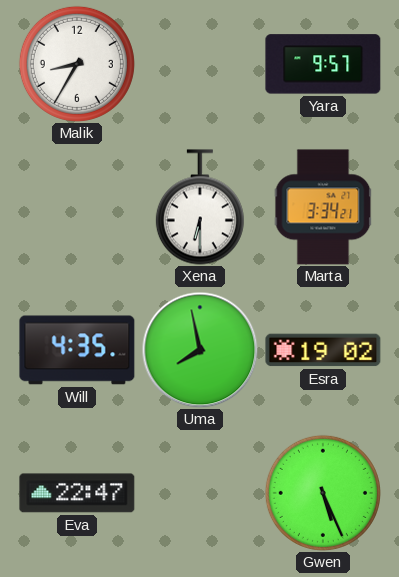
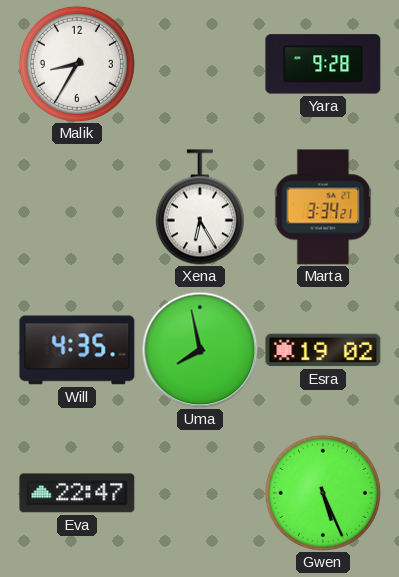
Yara: 9:57 -> 9:28 (323, 64)
Xena: 6:30 -> 6:25 (200, 207)
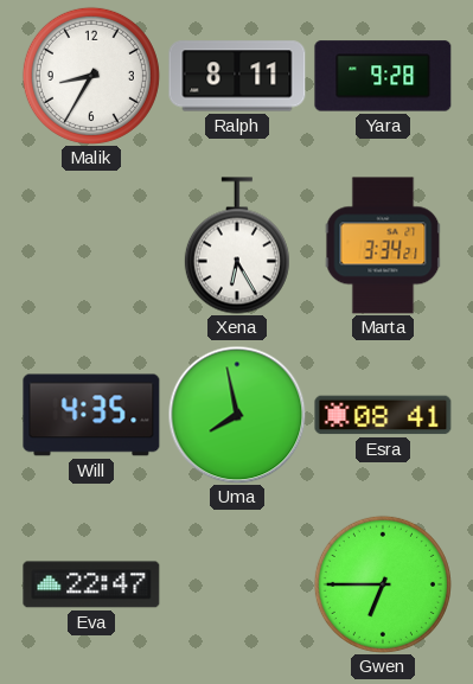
Ralph: none -> 8:11 (237, 76)
Esra: 19:02 -> 08:41 (383, 415)
Gwen: 5:26 -> 6:45 (383, 584)
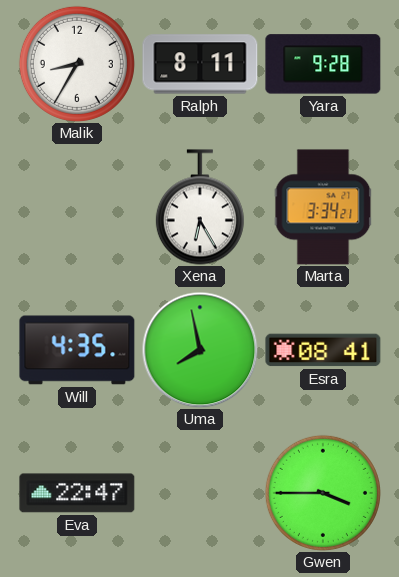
Gwen: 6:45 -> 3:45 (323, 493)
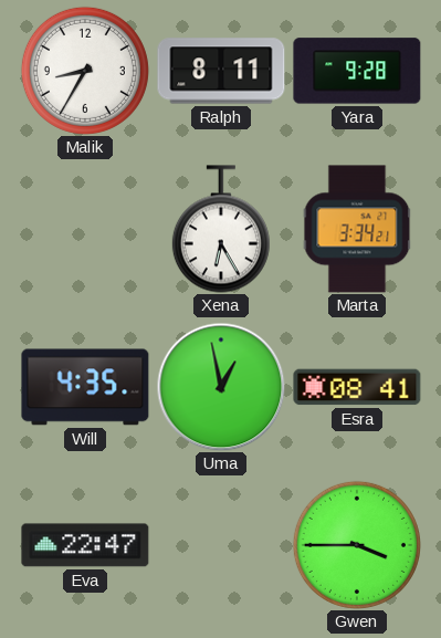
Uma: 7:58 -> 12:58 (221, 387)
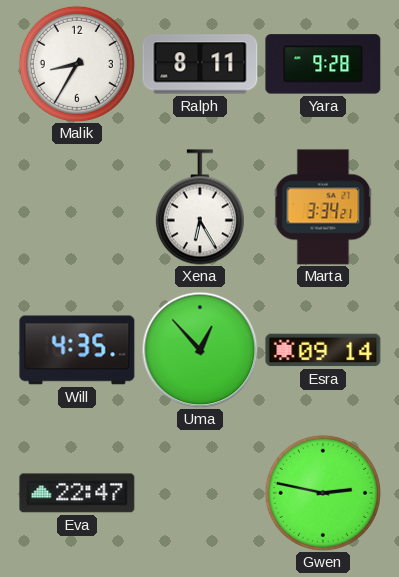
Uma: 12:58 -> 12:53 (200, 350)
Esra: 08:41 -> 09:14 (323, 350)
Gwen: 3:45 -> 2:47 (323, 493)
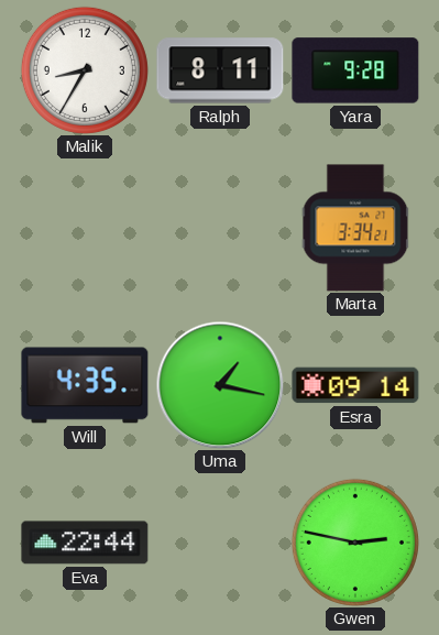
Xena: 6:25 -> none (200, 207)
Uma: 12:53 -> 1:17 (220, 385)
Eva: 22:47 -> 22:44 (85, 543)
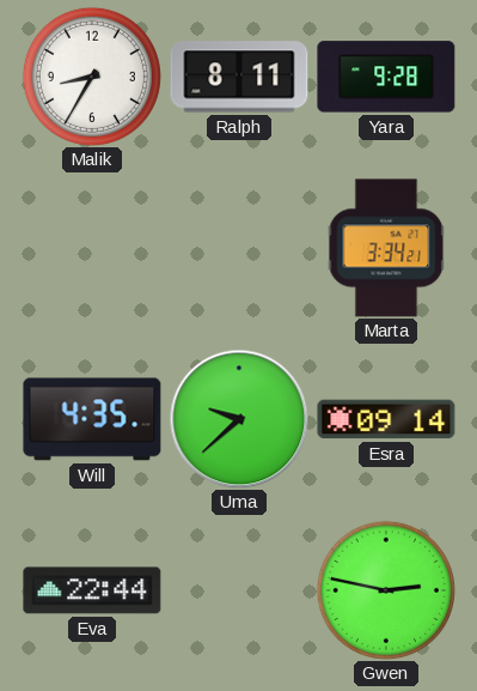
Uma: 1:17 -> 9:38 (239, 419)
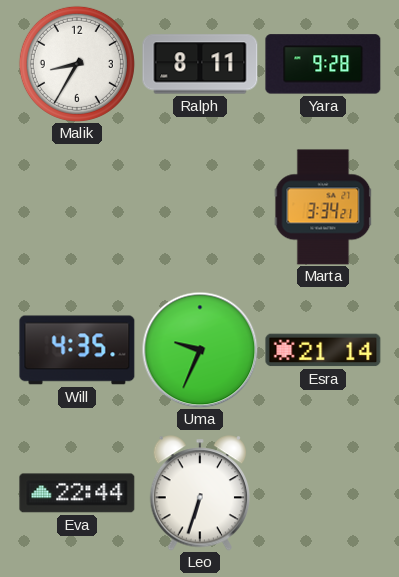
Uma: 9:38 -> 9:34 (200, 350)
Esra: 09:14 -> 21:14 (323, 350)
Leo: none -> 6:33 (199, 493)
Gwen: 2:47 -> none (386, 590)
